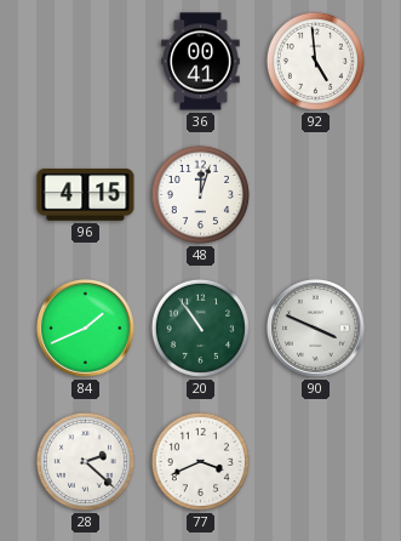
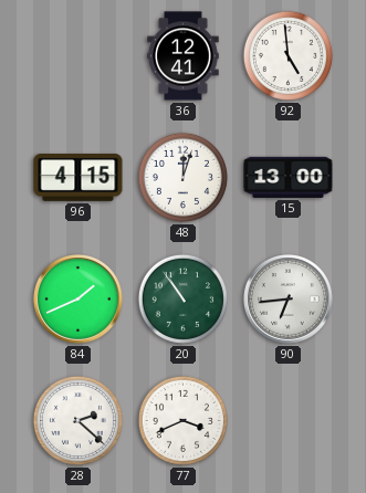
36: 00:41 -> 12:41 (184, 56)
15: none -> 13:00 (289, 177)
90: 3:49 -> 6:44 (287, 298)
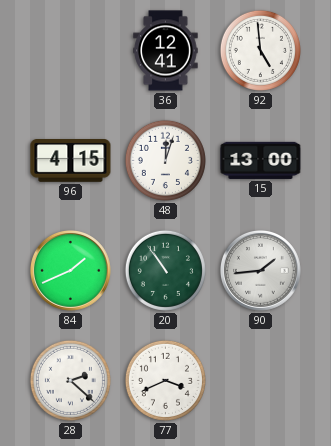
90: 6:44 -> 1:44 (260, 270)
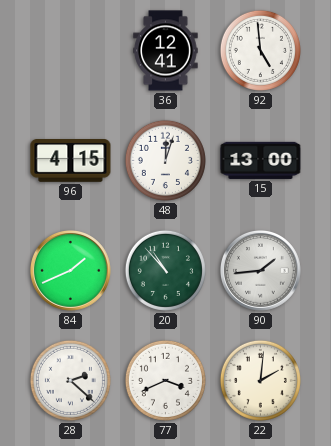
20: 10:54 -> 10:53 (165, 270)
22: none -> 2:01 (260, 380)
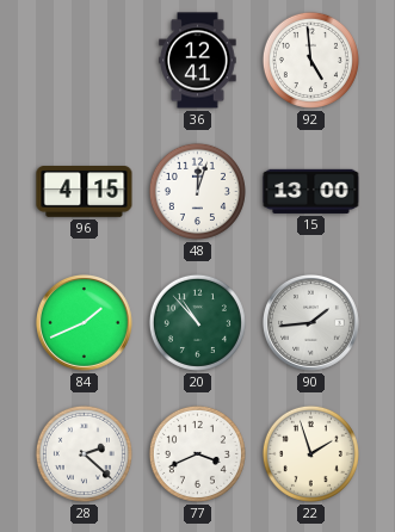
22: 2:01 -> 1:57 (310, 453)
